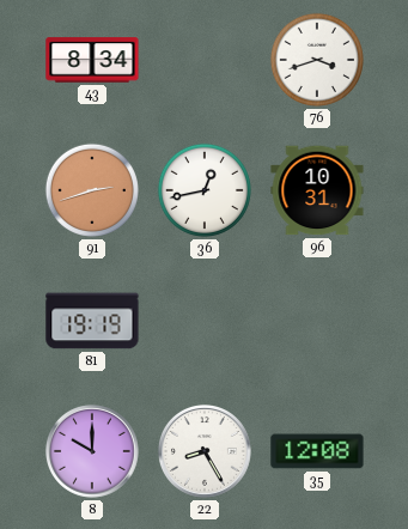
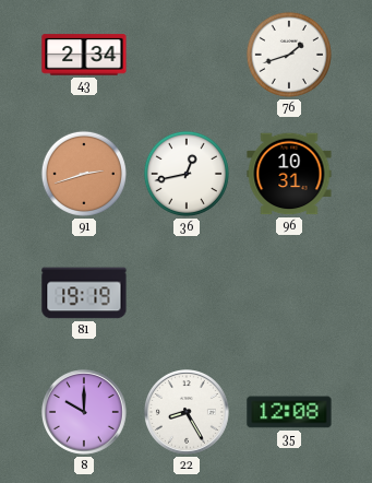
43: 8:34 -> 2:34 (84, 55)
76: 3:42 -> 1:42 (289, 55)
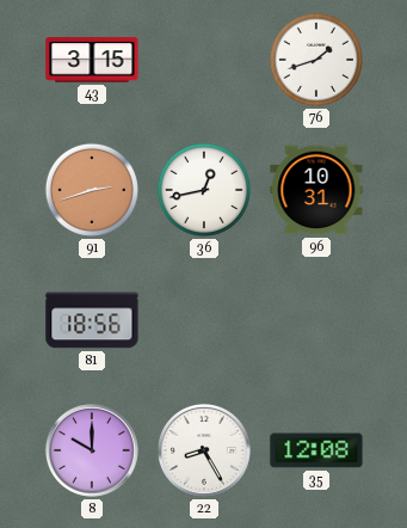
43: 2:34 -> 3:15 (92, 60)
81: 19:19 -> 18:56 (92, 320)
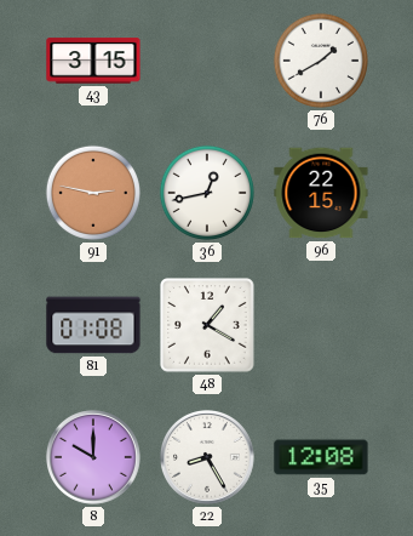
76: 1:42 -> 1:40 (321, 61)
91: 2:42 -> 2:47 (93, 193)
96: 10:31 -> 22:15 (321, 193)
81: 18:56 -> 01:08 (93, 325)
48: none -> 1:20 (207, 325)
